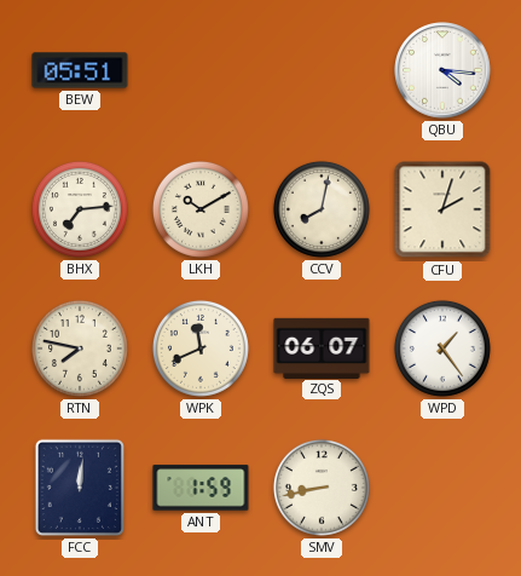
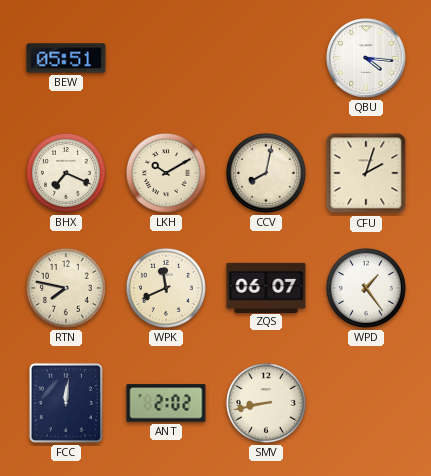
BHX: 7:14 -> 7:19 (66, 173)
ANT: 1:59 -> 2:02 (166, 403)
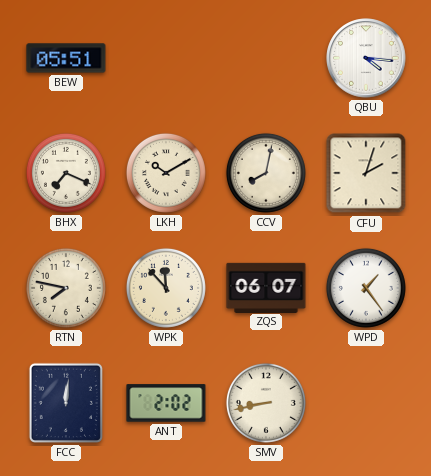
WPK: 11:41 -> 11:53 (166, 288)
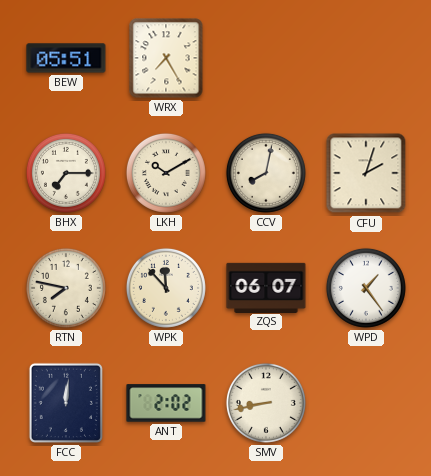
WRX: none -> 7:25 (166, 58)
QBU: 4:16 -> none (366, 58)
BHX: 7:19 -> 7:15 (66, 173)
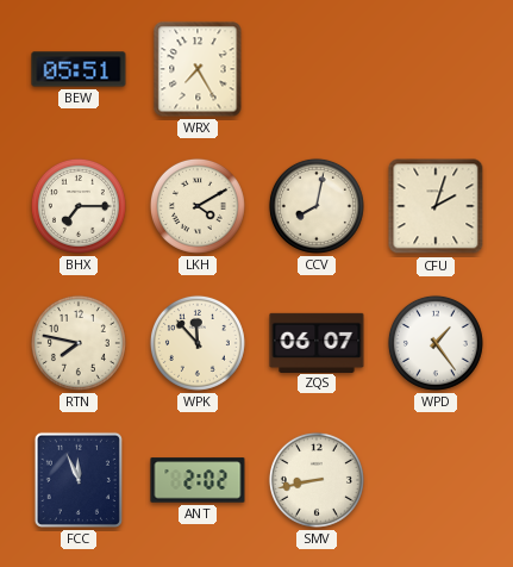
LKH: 10:10 -> 4:10 (198, 206)
FCC: 12:01 -> 11:56 (79, 480)
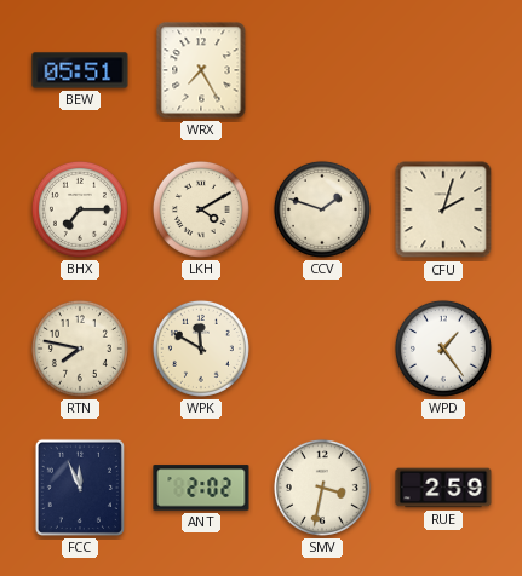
CCV: 8:02 -> 1:48 (322, 209)
WPK: 11:53 -> 11:50 (201, 349)
ZQS: 06:07 -> none (317, 342)
SMV: 8:43 -> 3:32 (322, 488)
RUE: none -> 2:59 (443, 488)
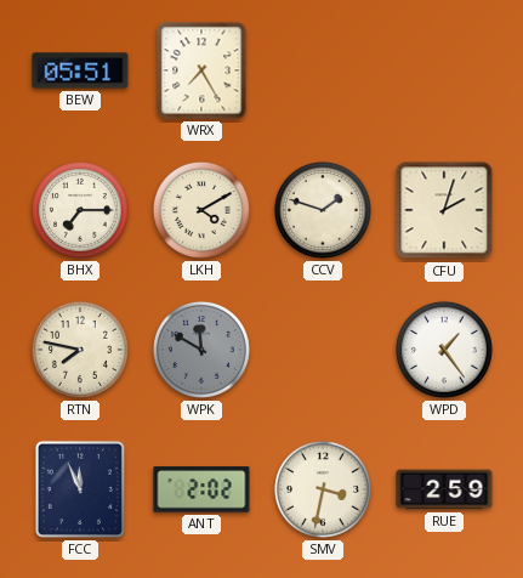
WPK dial: cream -> grey (201, 350)
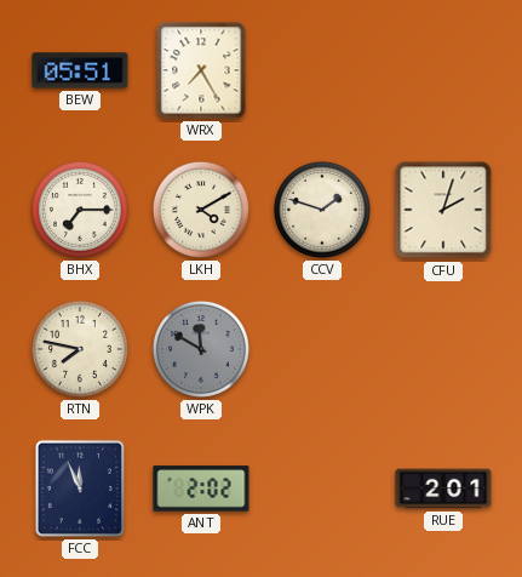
WPD: 1:24 -> none (444, 350)
SMV: 3:32 -> none (323, 489)
RUE: 2:59 -> 2:01 (443, 489)
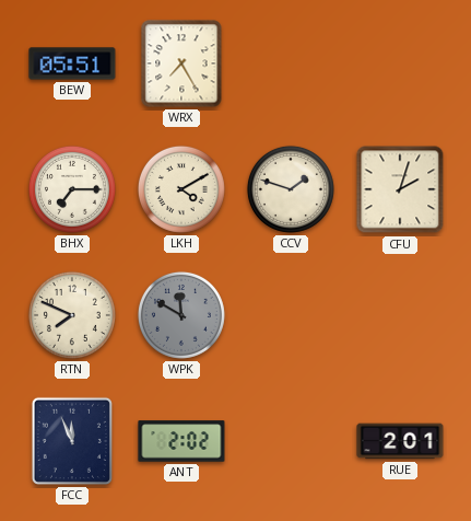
RTN: 7:47 -> 7:49 (72, 315)
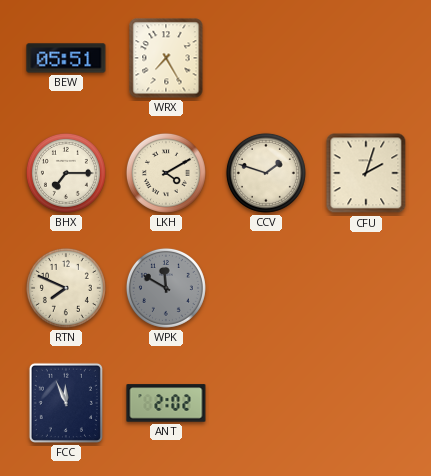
RUE: 2:01 -> none (400, 441)
